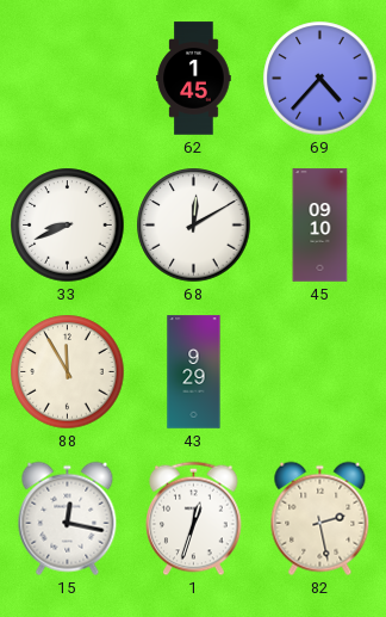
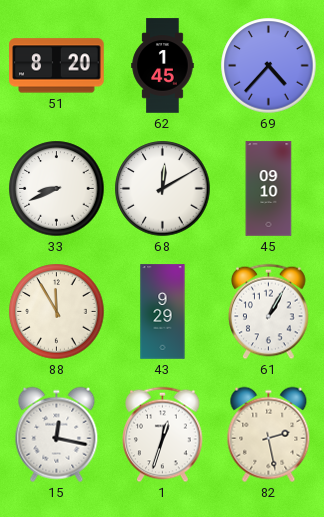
51: none -> 8:20 (57, 66)
61: none -> 1:05 (269, 312)
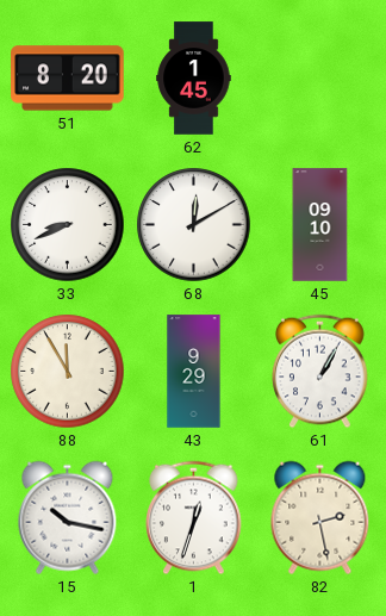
69: 4:37 -> none (269, 66)
15: 12:17 -> 10:17 (68, 518)
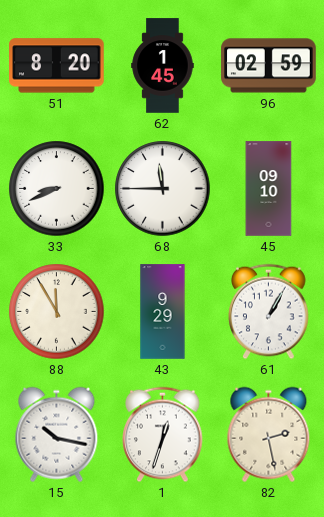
96: none -> 02:59 (269, 66)
68: 12:10 -> 11:45 (163, 189)
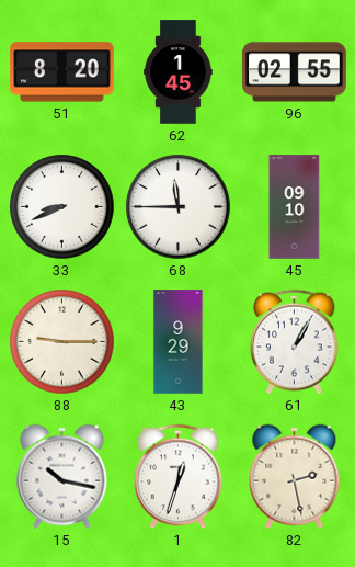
96: 02:59 -> 02:55 (295, 72)
88: 11:55 -> 9:15 (62, 342)
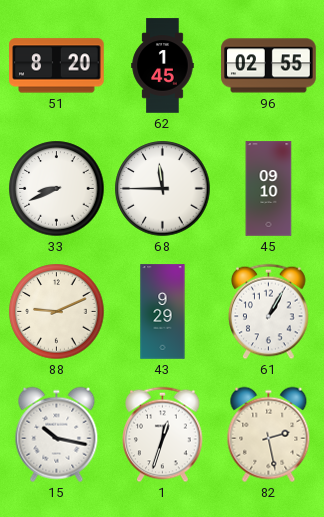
88: 9:15 -> 9:11 (57, 312)
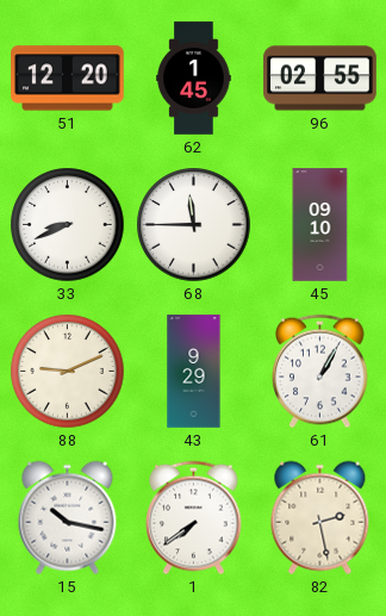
51: 8:20 -> 12:20 (68, 79)
1: 12:33 -> 7:39 (194, 518)
